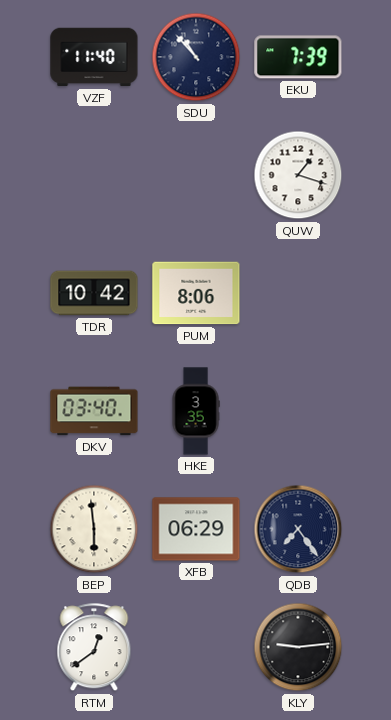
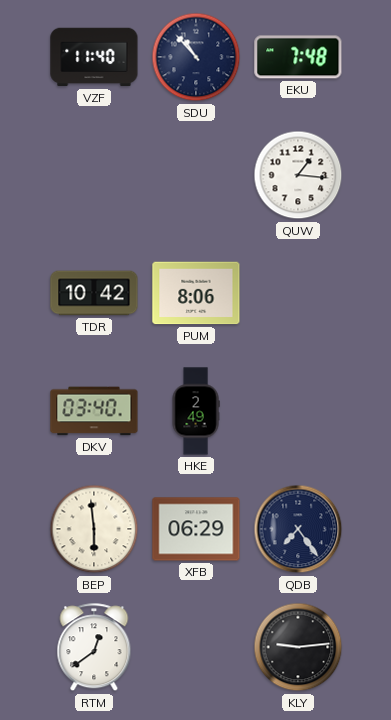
EKU: 7:39 -> 7:48 (298, 57)
QUW: 1:18 -> 1:16 (298, 175)
HKE: 3:35 -> 2:49 (196, 411)
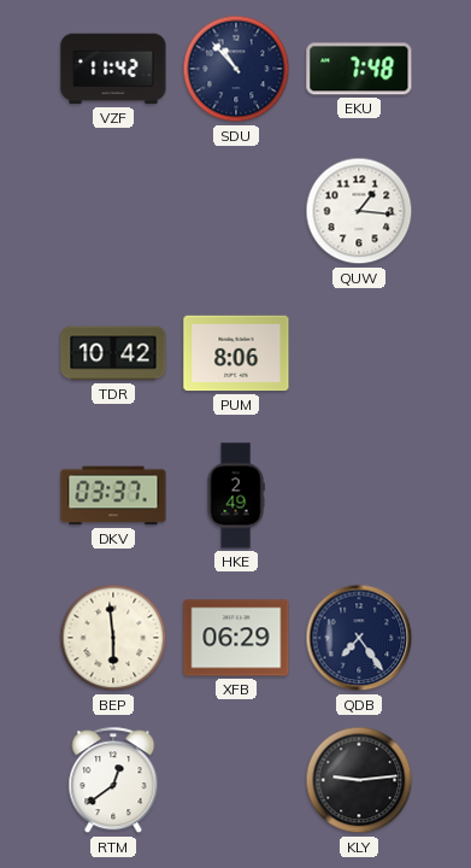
VZF: 11:40 -> 11:42 (113, 69)
DKV: 03:40 -> 03:37 (113, 495)
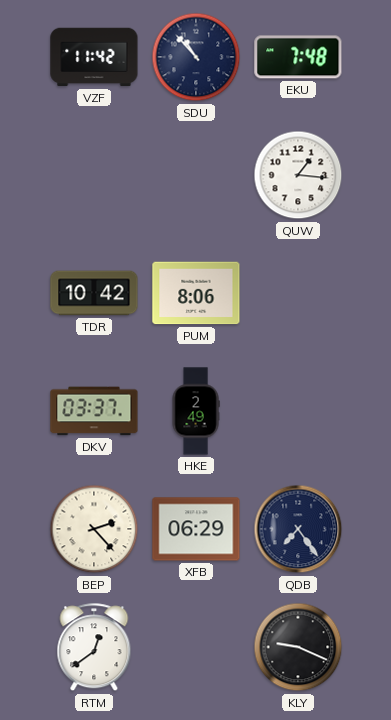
BEP: 5:59 -> 2:23 (94, 529)
KLY: 9:14 -> 9:19 (298, 647)
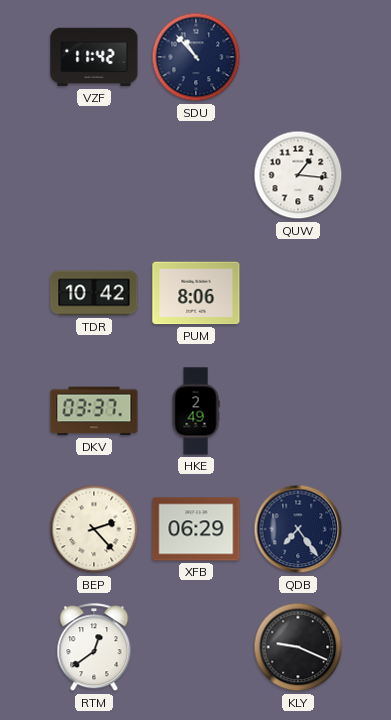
EKU: 7:48 -> none (298, 57)
